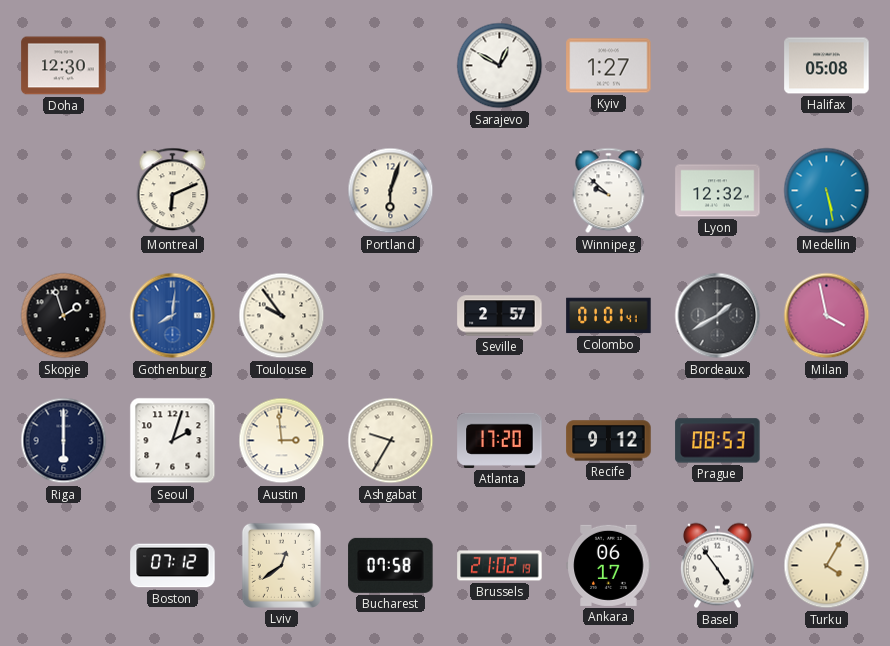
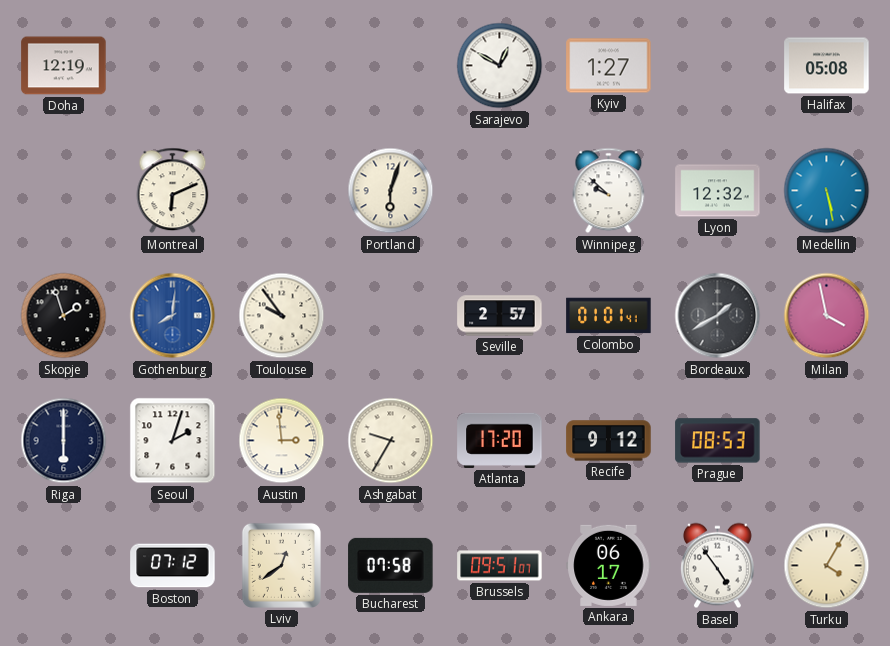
Doha: 12:30 -> 12:19 (64, 66)
Brussels: 21:02 -> 09:51 (500, 566)
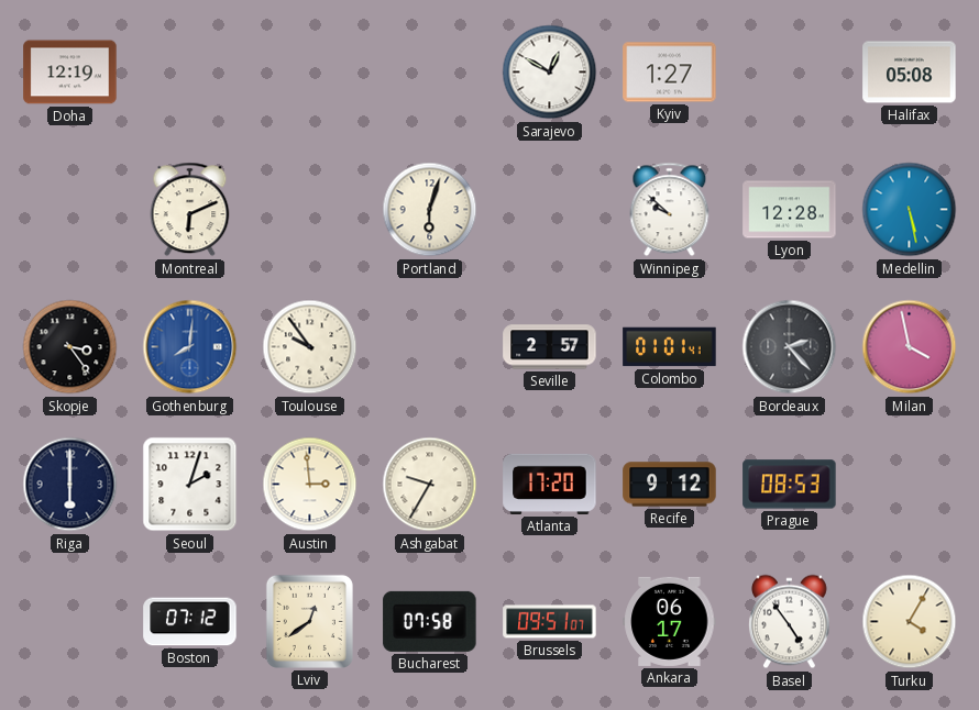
Lyon: 12:32 -> 12:28 (790, 210)
Skopje: 1:57 -> 3:24 (70, 347)
Bordeaux: 1:40 -> 2:23 (790, 347)
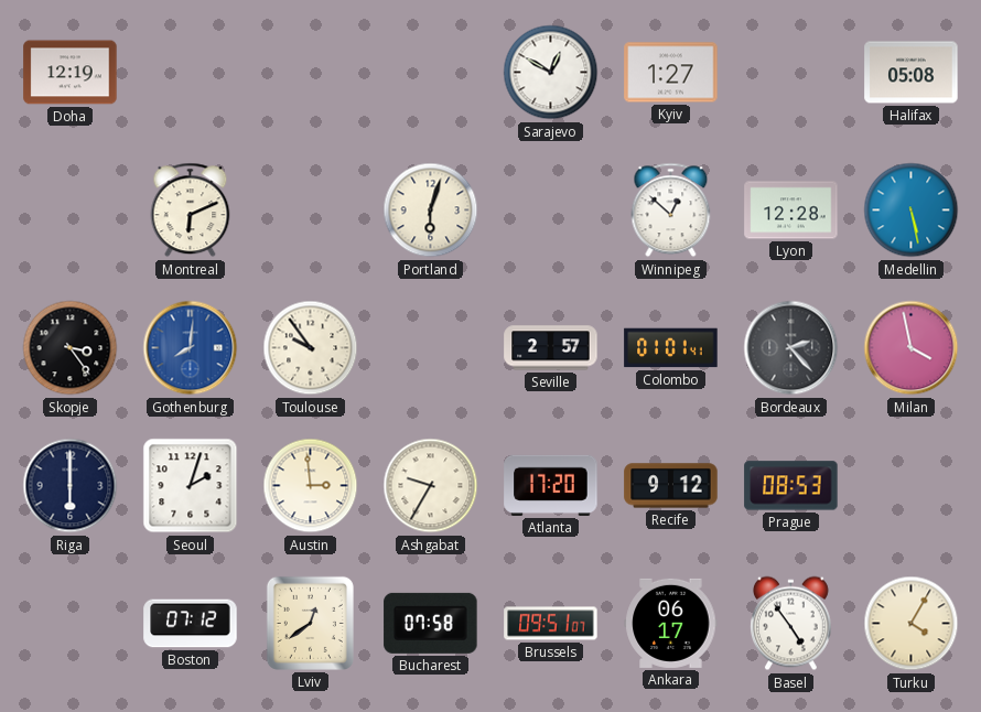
Winnipeg: 9:52 -> 12:52 (671, 211)
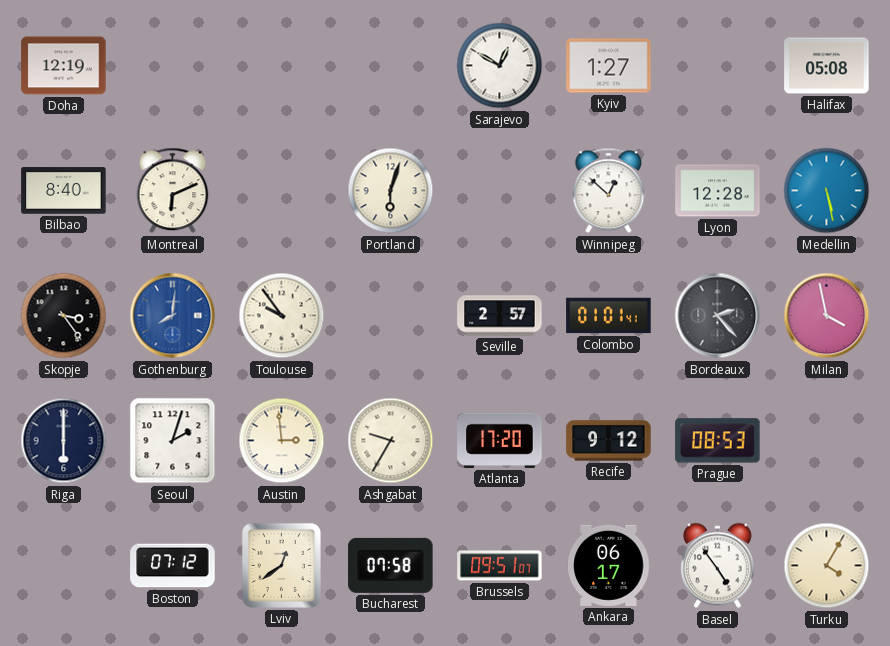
Bilbao: none -> 8:40 (64, 191)
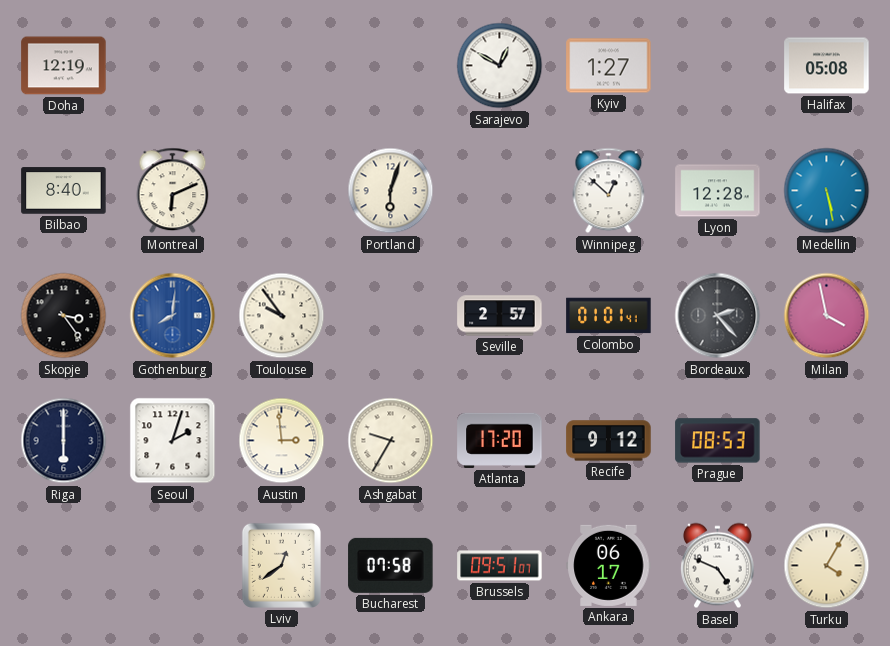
Boston: 07:12 -> none (173, 566)
Basel: 4:54 -> 4:49 (718, 566)
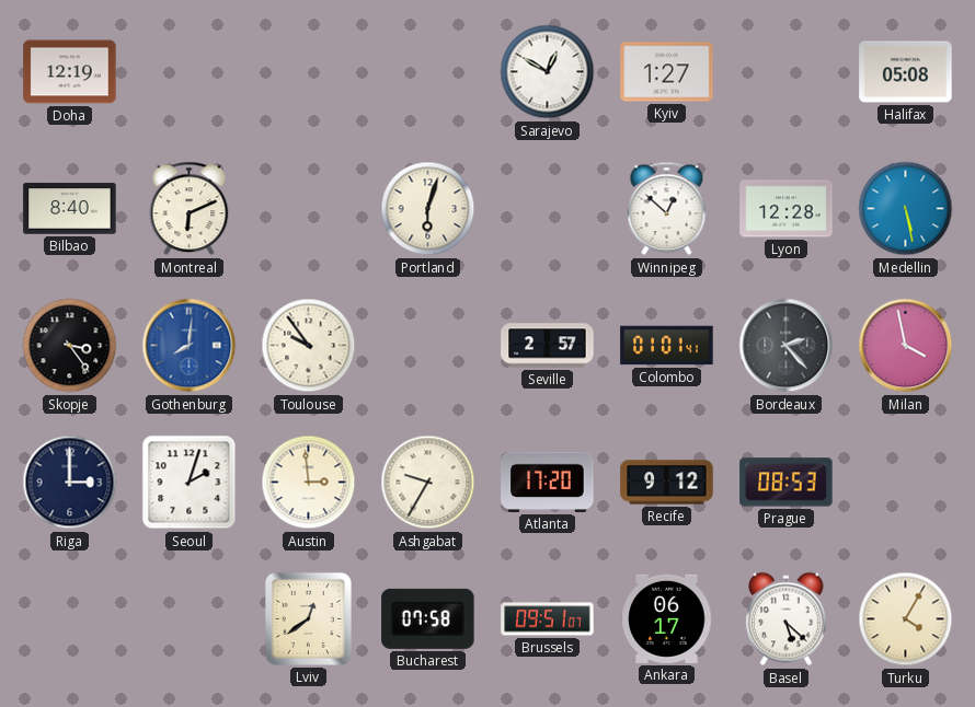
Riga: 6:00 -> 3:00 (70, 483)
Basel: 4:49 -> 5:22 (787, 619)
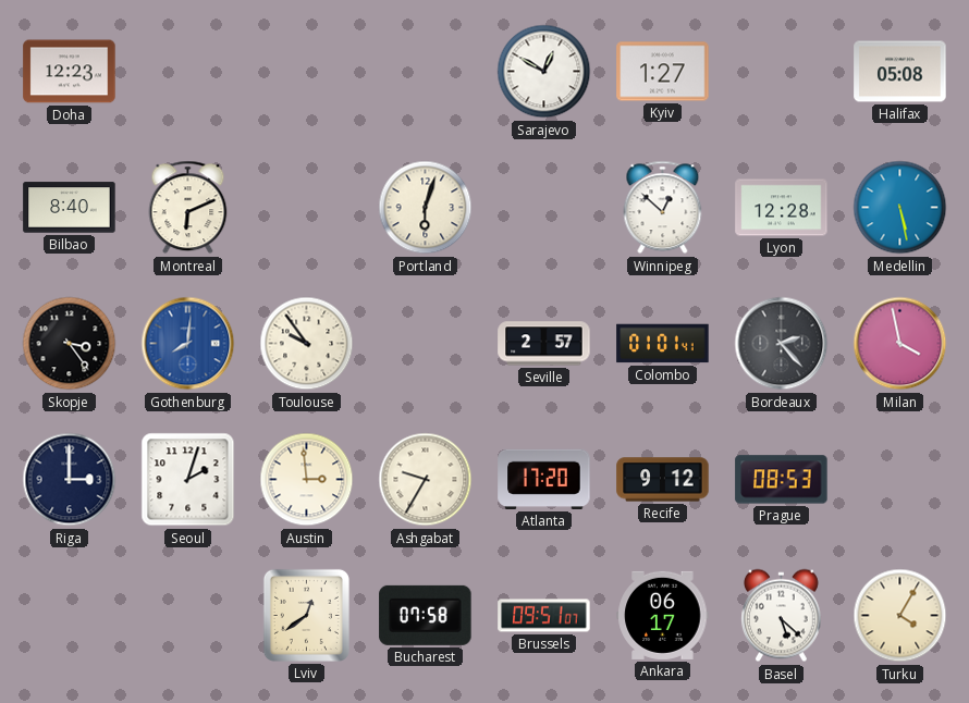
Doha: 12:19 -> 12:23 (70, 72)
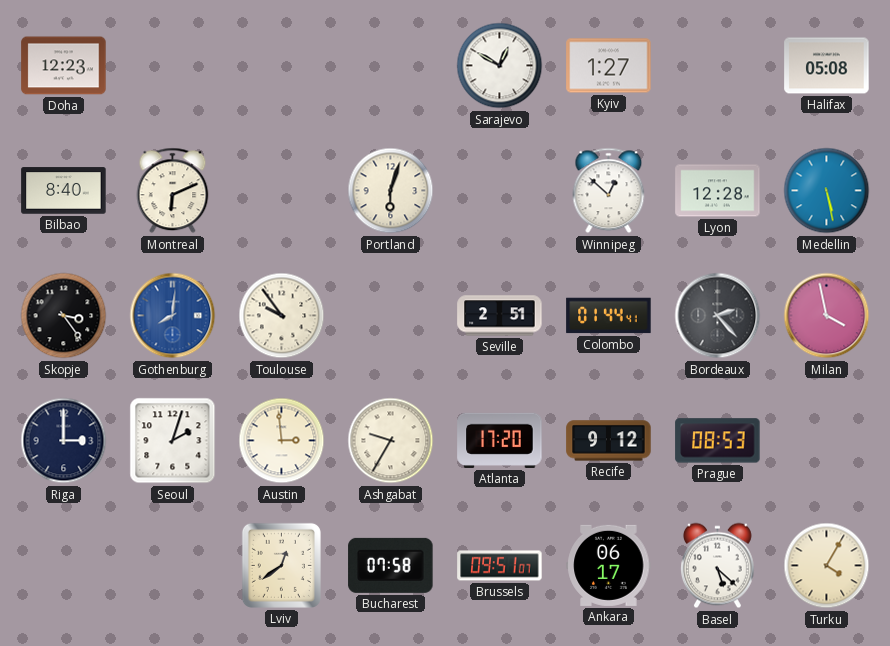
Seville: 2:57 -> 2:51 (500, 316)
Colombo: 01:01 -> 01:44 (609, 316)
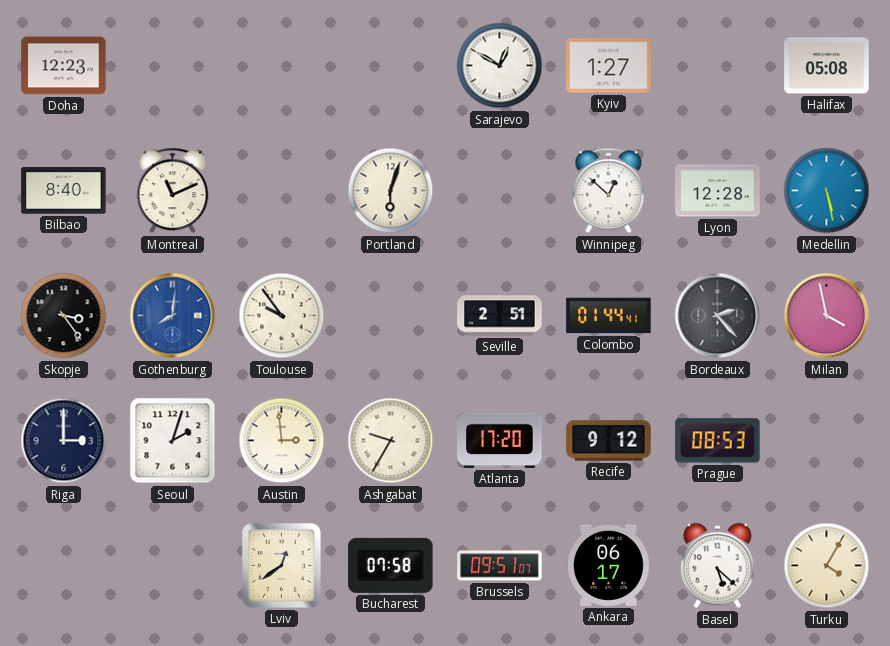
Montreal: 6:11 -> 11:11 (173, 191)
